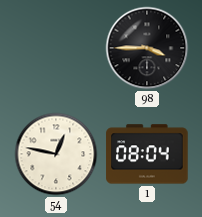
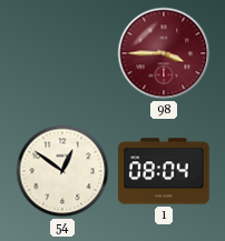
98 dial: black -> burgundy (164, 53)
54: 12:47 -> 12:51 (62, 171)
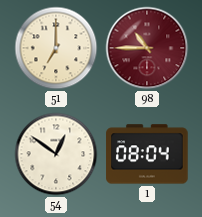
51: none -> 7:00 (56, 48)
98: 3:45 -> 10:45 (147, 48)
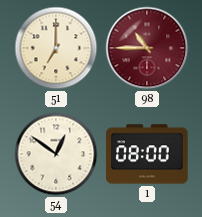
1: 08:04 -> 08:00 (147, 154)
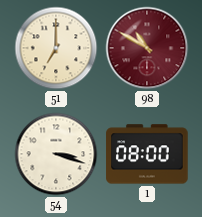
98: 10:45 -> 10:50 (147, 48)
54: 12:51 -> 3:18 (56, 154)
